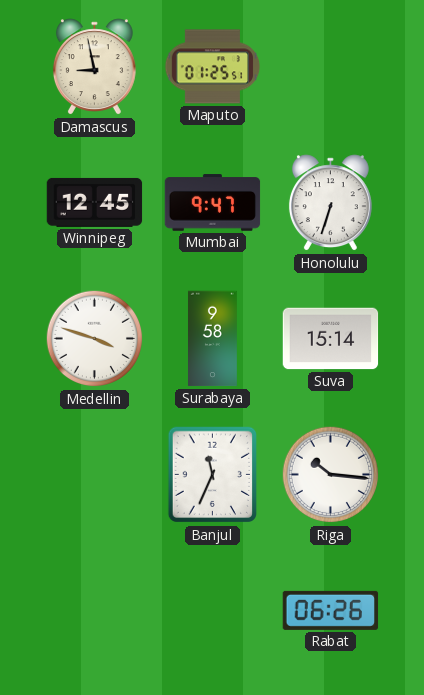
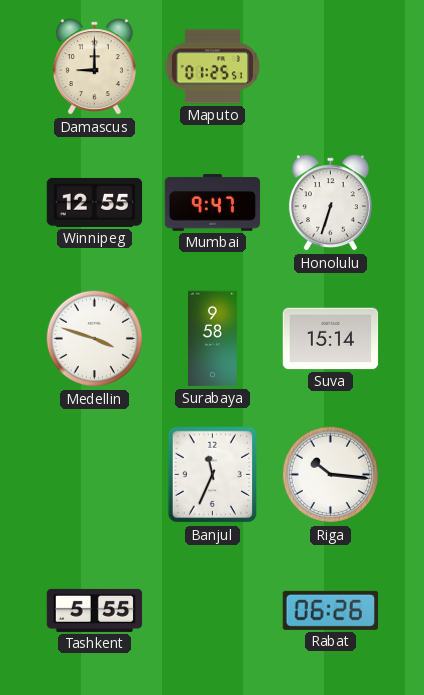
Damascus: 8:58 -> 9:00 (94, 67)
Winnipeg: 12:45 -> 12:55 (95, 202)
Tashkent: none -> 5:55 (95, 610)
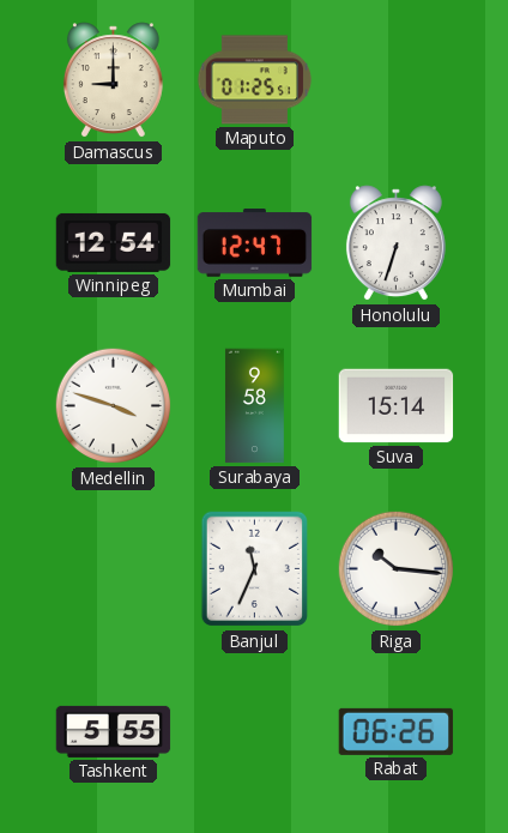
Winnipeg: 12:55 -> 12:54 (114, 242)
Mumbai: 9:47 -> 12:47 (255, 243)
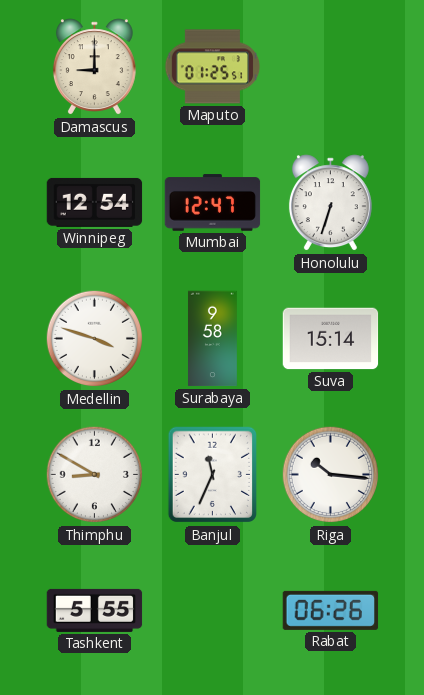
Thimphu: none -> 8:50 (95, 475)
